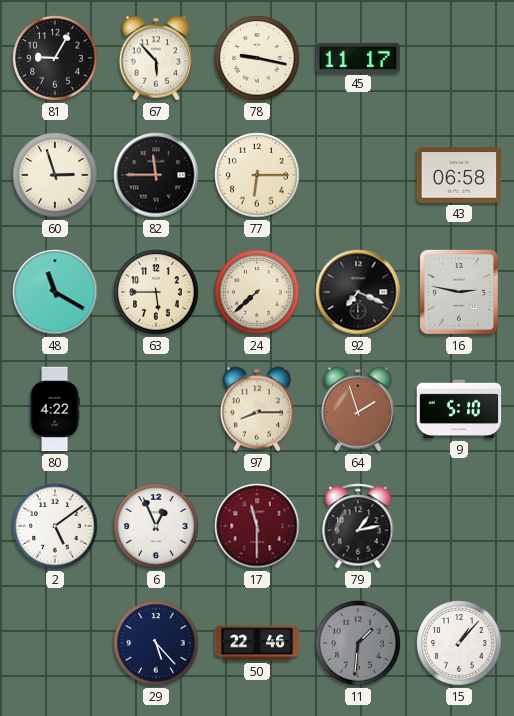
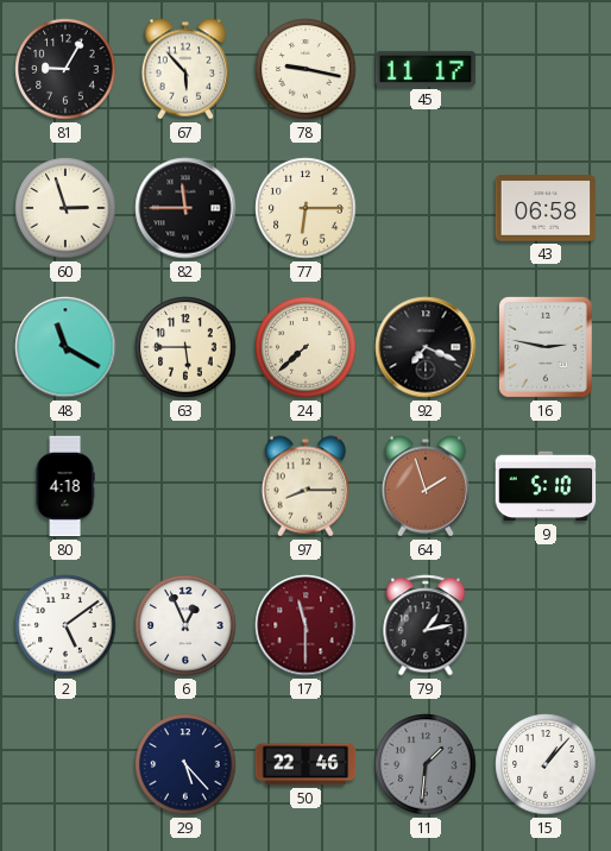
80: 4:22 -> 4:18 (65, 486)
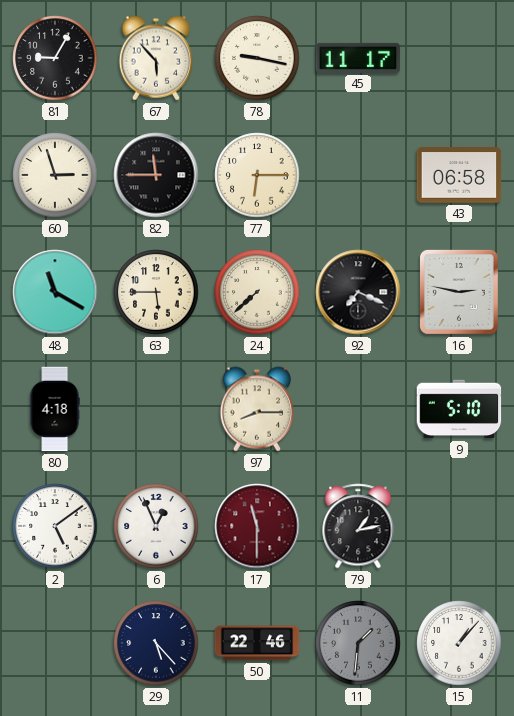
64: 1:57 -> none (426, 486)
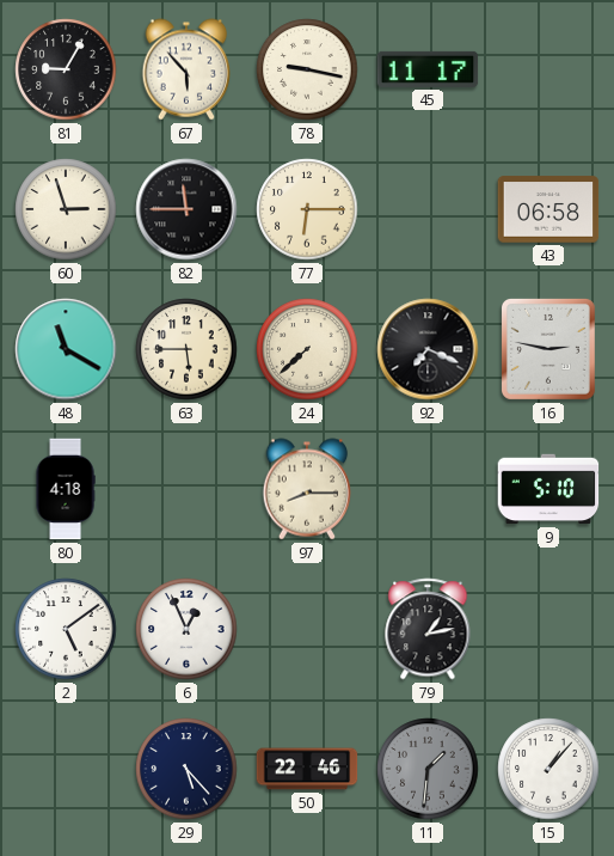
17: 11:30 -> none (257, 526)
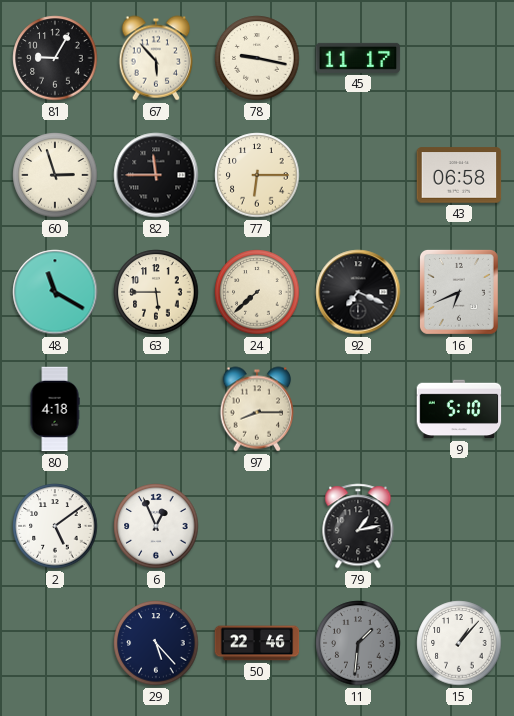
16: 2:47 -> 6:41 (459, 292)
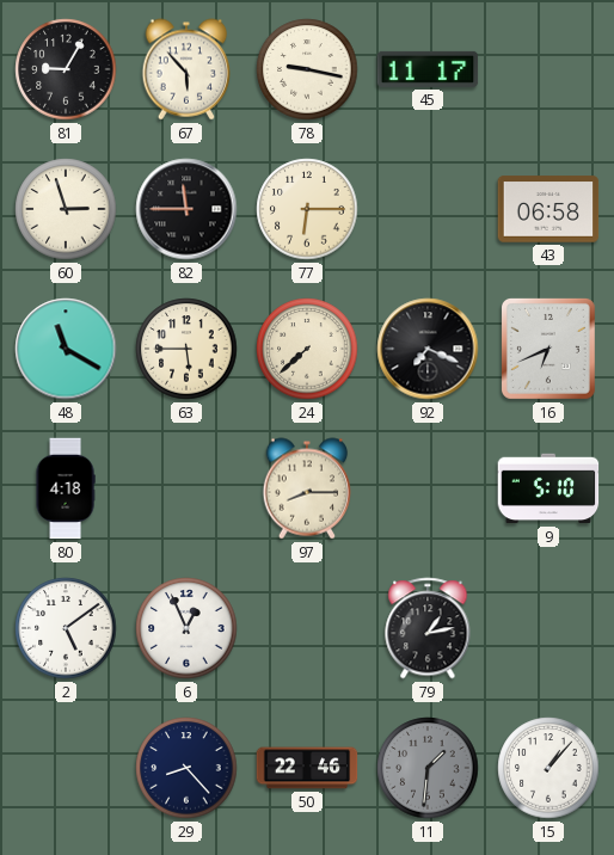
29: 5:23 -> 8:23 (186, 768)
